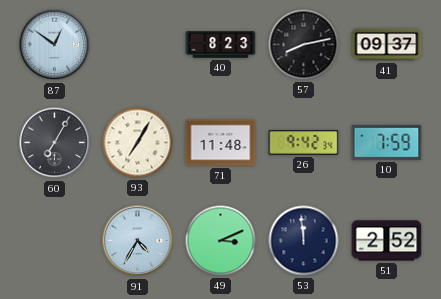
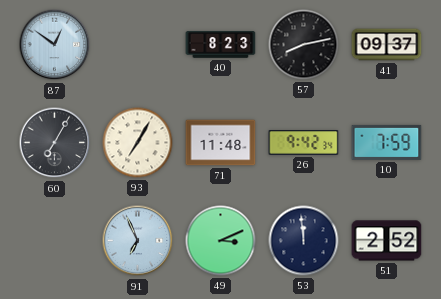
91: 4:35 -> 6:56 (138, 241)
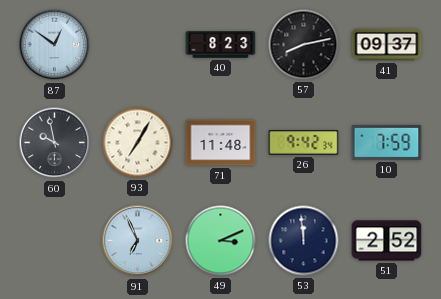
60: 7:05 -> 9:58 (55, 143)
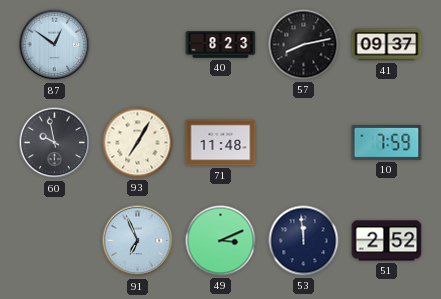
26: 9:42 -> none (304, 143)
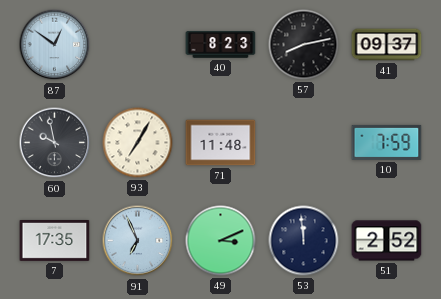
7: none -> 17:35 (55, 240)
